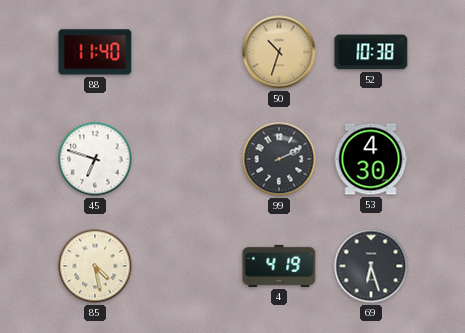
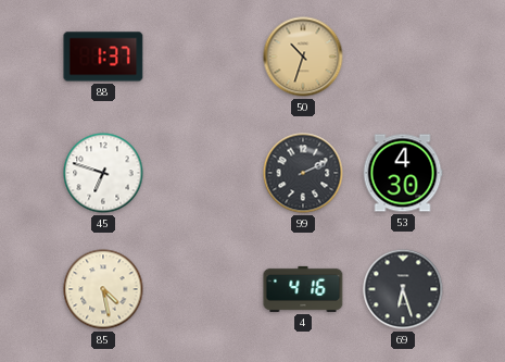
88: 11:40 -> 1:37 (103, 57)
52: 10:38 -> none (371, 52)
4: 4:19 -> 4:16 (303, 289)
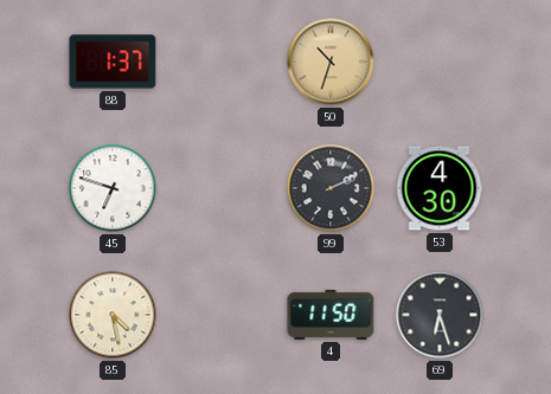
4: 4:16 -> 11:50 (331, 315)
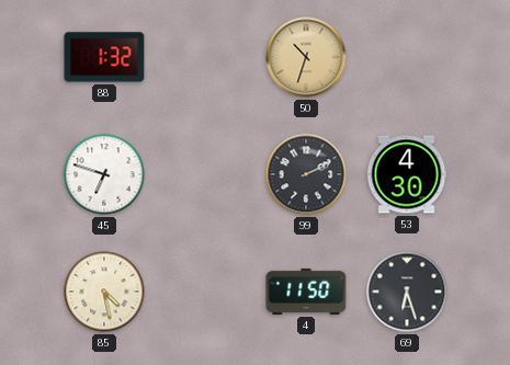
88: 1:37 -> 1:32 (104, 57)
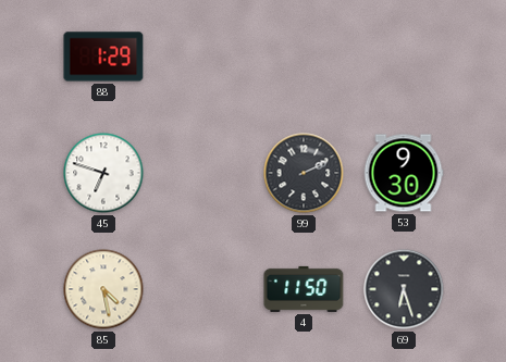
88: 1:32 -> 1:29 (103, 57)
50: 10:33 -> none (306, 57)
53: 4:30 -> 9:30 (404, 173)
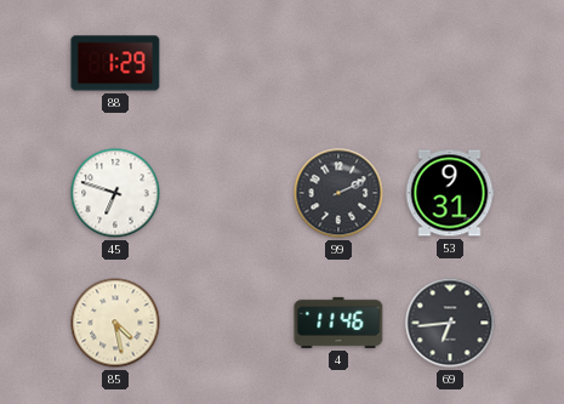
53: 9:30 -> 9:31 (450, 193)
4: 11:50 -> 11:46 (338, 323)
69: 6:27 -> 6:44 (450, 323)
